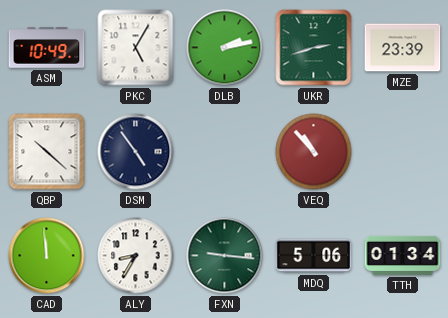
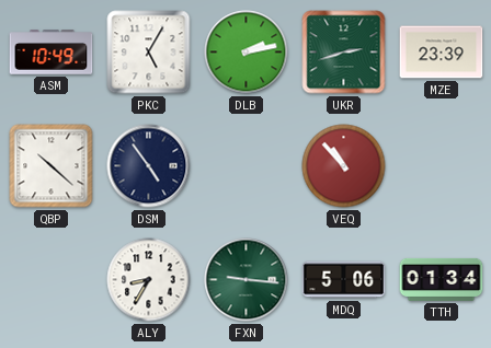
CAD: 11:59 -> none (47, 256)
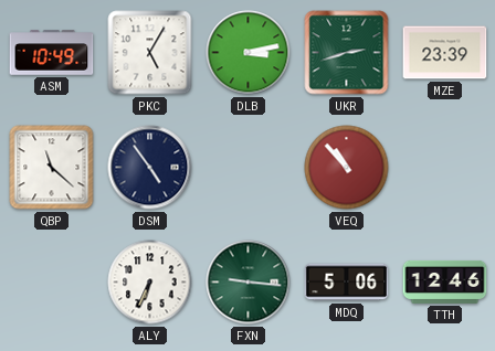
DLB: 2:13 -> 3:13 (249, 53)
QBP: 10:22 -> 11:22 (52, 168)
ALY: 8:35 -> 6:34 (150, 283)
TTH: 01:34 -> 12:46 (445, 281)
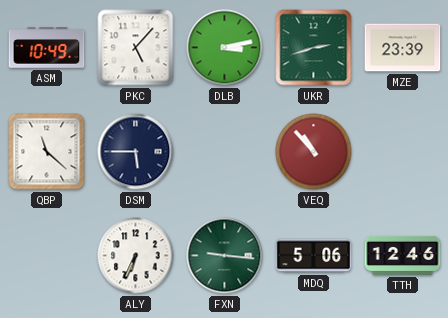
PKC: 5:05 -> 5:07 (136, 48)
DSM: 4:54 -> 5:45 (136, 152)
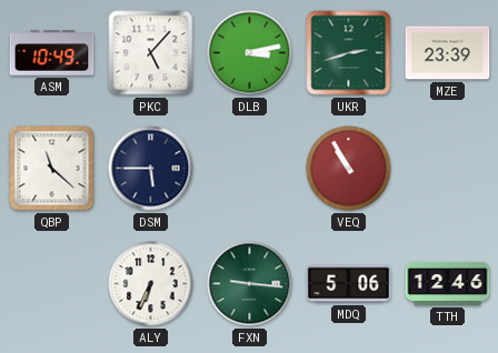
VEQ: 10:53 -> 10:55 (349, 169)
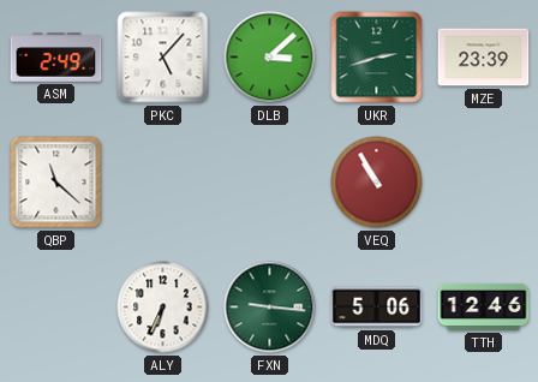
ASM: 10:49 -> 2:49 (56, 58)
DLB: 3:13 -> 3:08 (270, 58)
DSM: 5:45 -> none (151, 169)
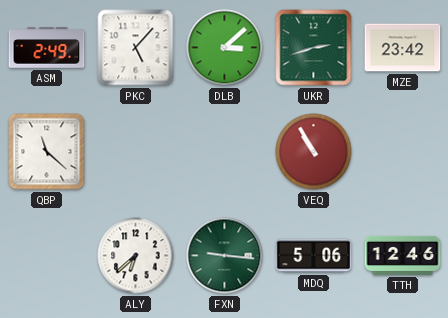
MZE: 23:39 -> 23:42 (403, 48)
ALY: 6:34 -> 6:38 (136, 256)
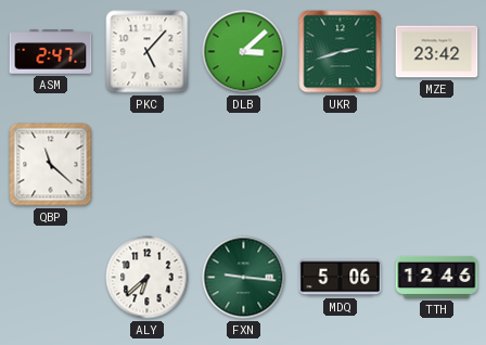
ASM: 2:49 -> 2:47 (51, 52)
VEQ: 10:55 -> none (314, 152)
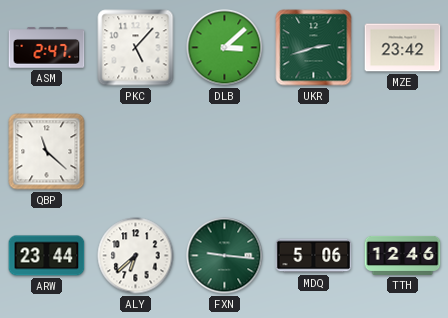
ARW: none -> 23:44 (47, 256)
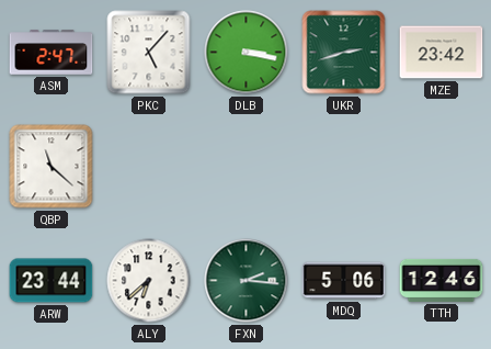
DLB: 3:08 -> 3:17 (247, 53)
FXN: 9:16 -> 2:16 (247, 281)
